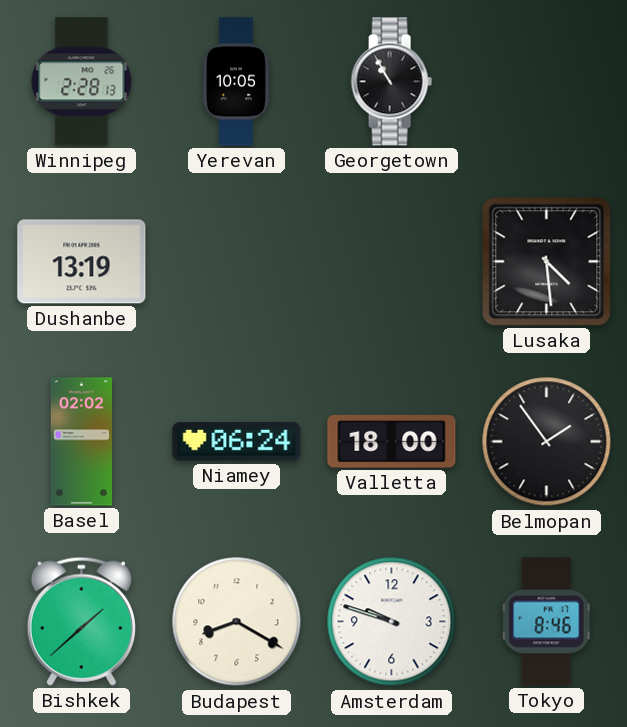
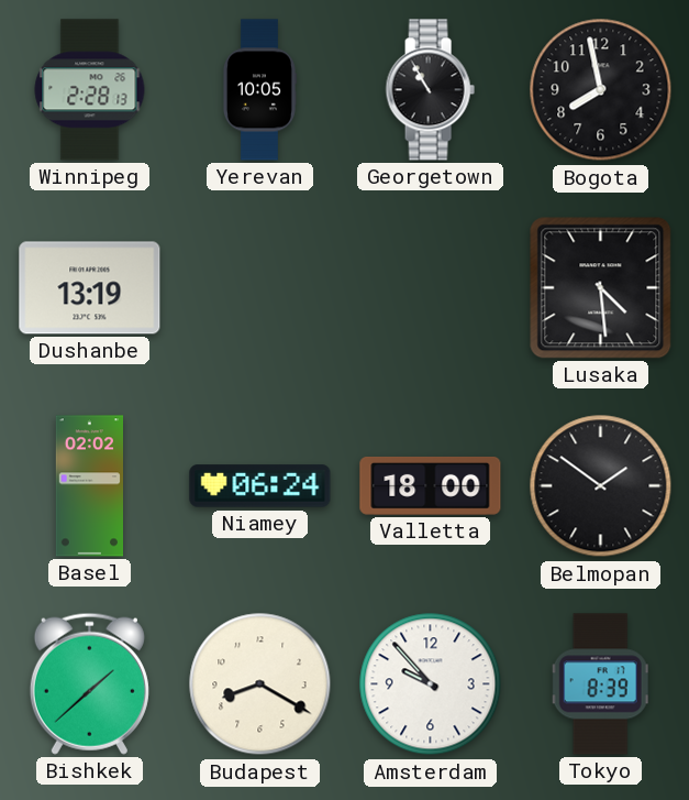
Bogota: none -> 7:58 (601, 90)
Belmopan: 1:54 -> 1:51 (601, 486)
Amsterdam: 9:48 -> 9:53 (431, 684)
Tokyo: 8:46 -> 8:39 (600, 684)
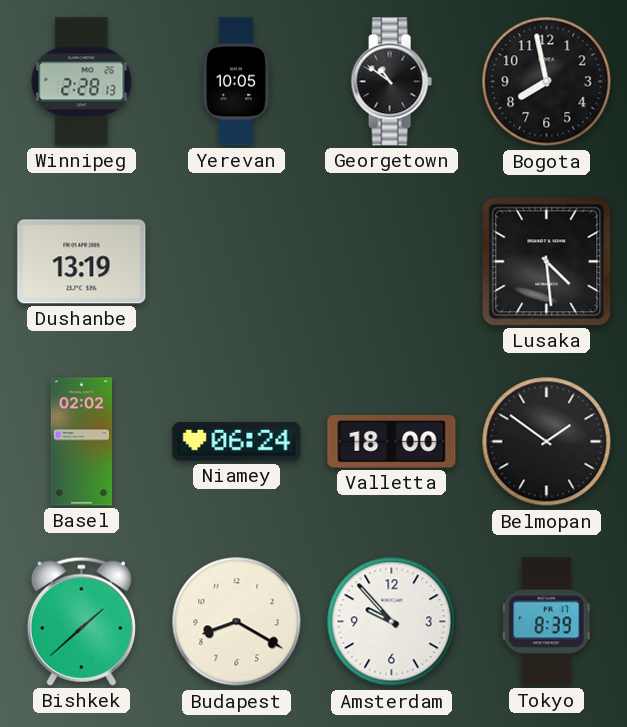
Georgetown: 10:55 -> 10:51 (391, 82)
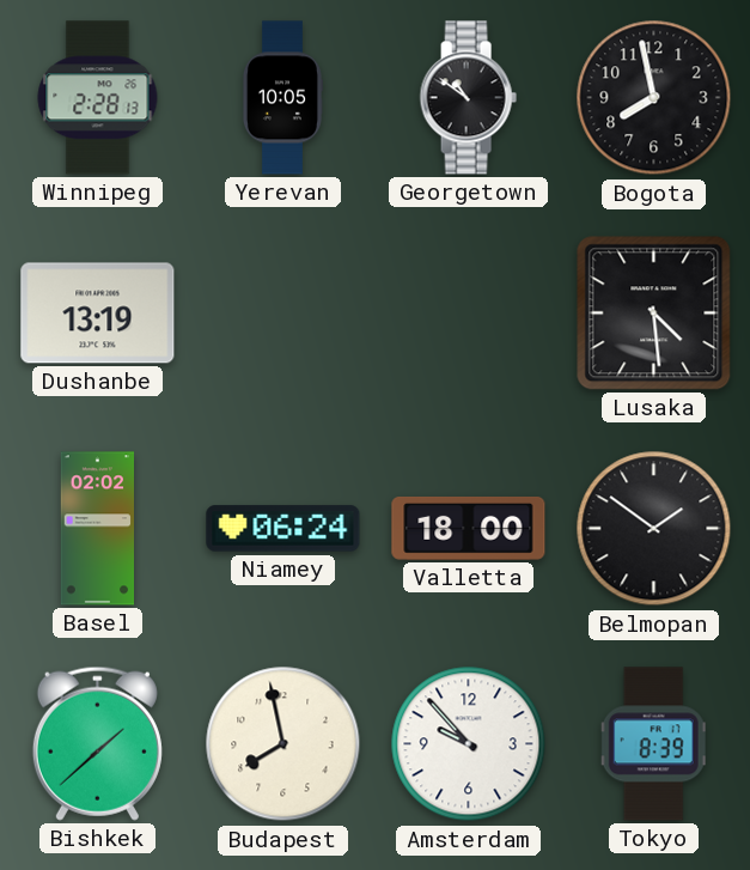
Budapest: 8:20 -> 7:58 (283, 744)
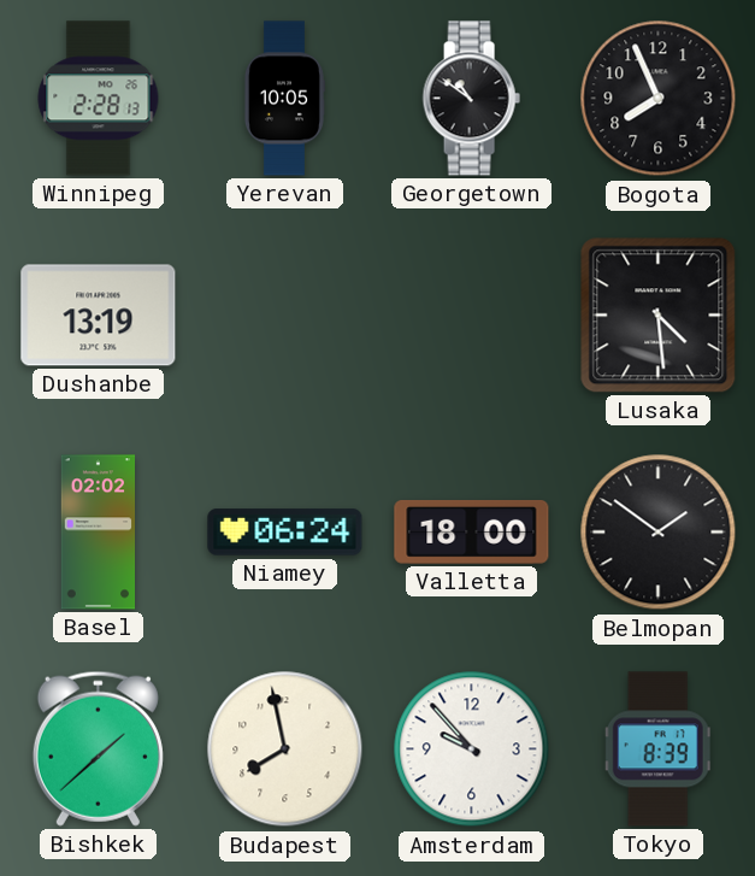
Bogota: 7:58 -> 7:56 (659, 99)
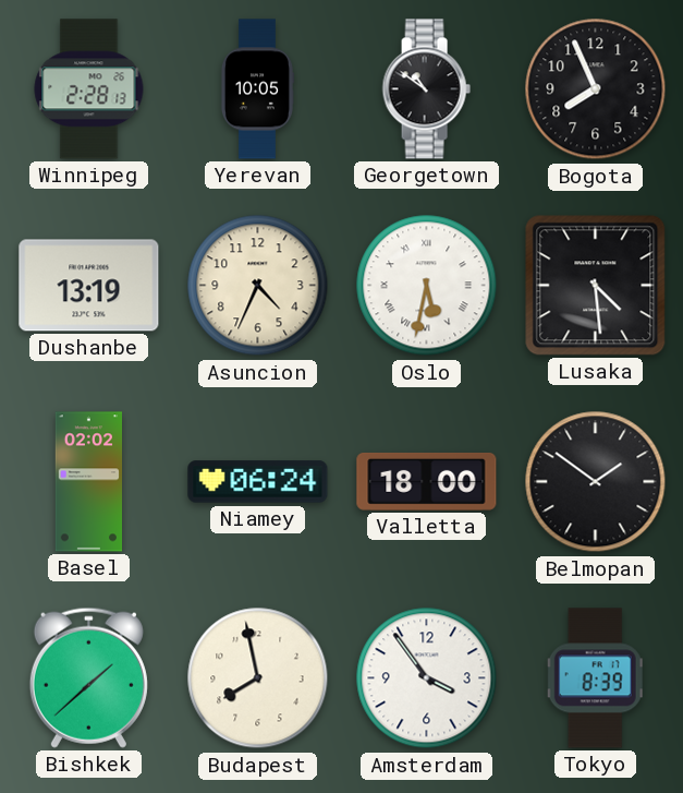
Asuncion: none -> 4:34 (258, 286)
Oslo: none -> 5:32 (427, 286)
Amsterdam: 9:53 -> 3:54 (427, 678)
